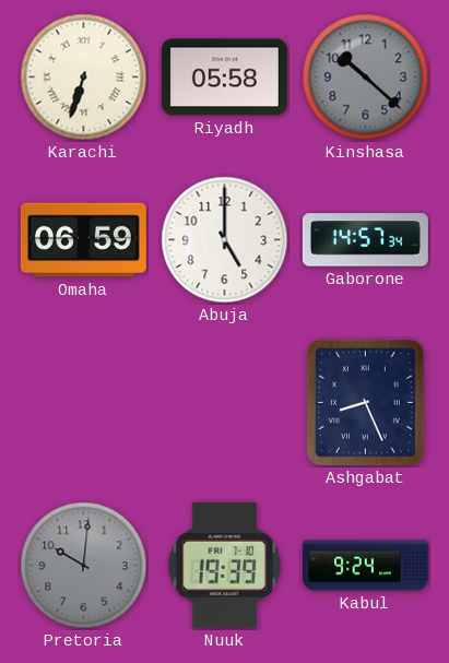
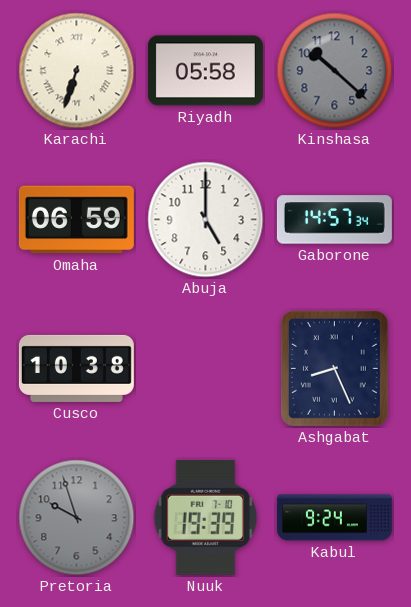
Cusco: none -> 10:38 (76, 368)
Pretoria: 10:01 -> 9:57 (77, 518)
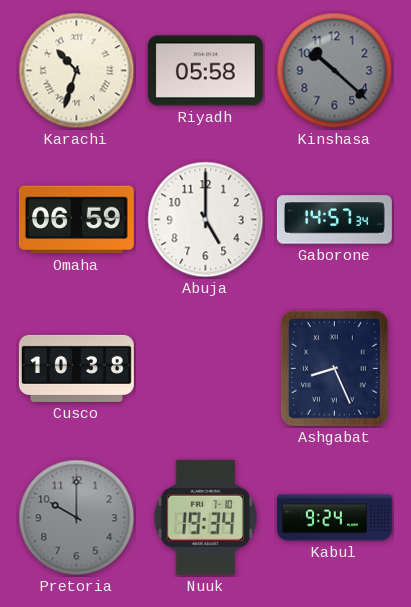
Karachi: 6:33 -> 10:33 (77, 71)
Pretoria: 9:57 -> 10:00 (77, 518)
Nuuk: 19:39 -> 19:34 (205, 517)
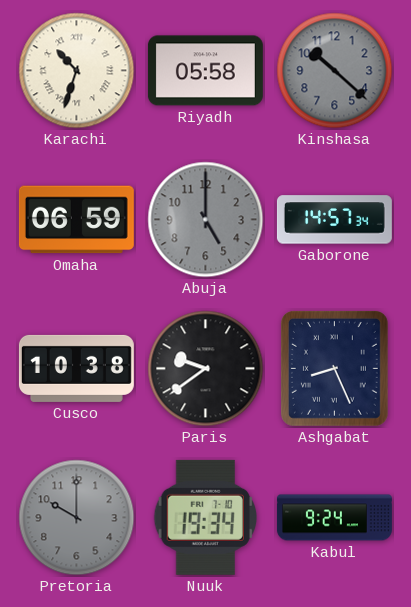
Abuja dial: white -> grey (206, 220)
Paris: none -> 9:39 (206, 369)
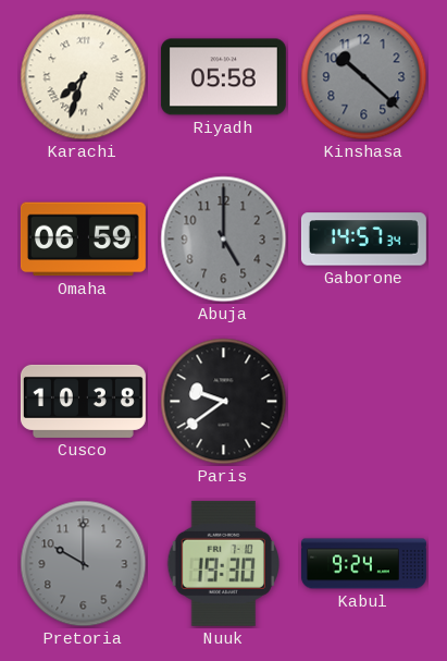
Karachi: 10:33 -> 7:33 (84, 77)
Ashgabat: 8:26 -> none (334, 368)
Nuuk: 19:34 -> 19:30 (223, 563)
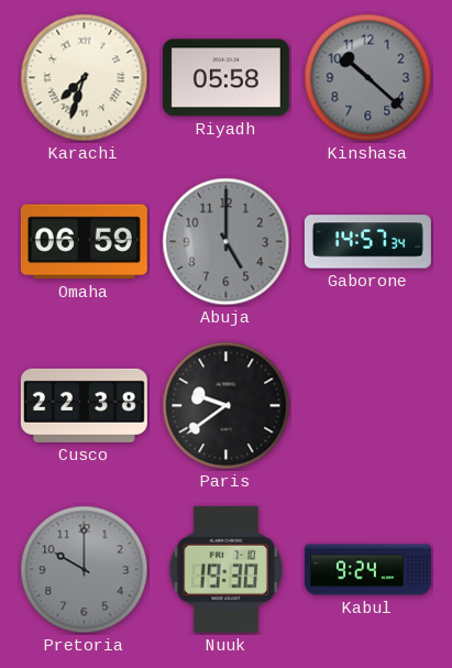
Cusco: 10:38 -> 22:38 (84, 405)
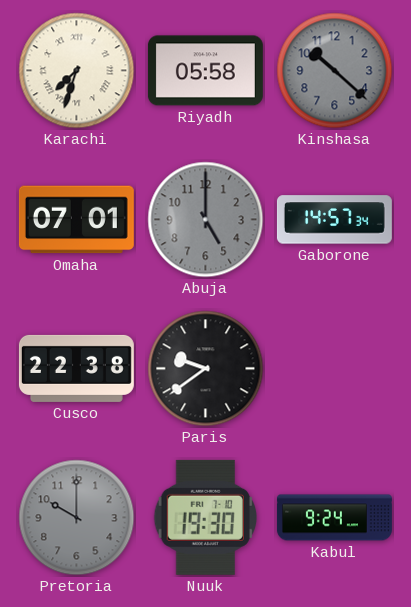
Omaha: 06:59 -> 07:01 (76, 220)
